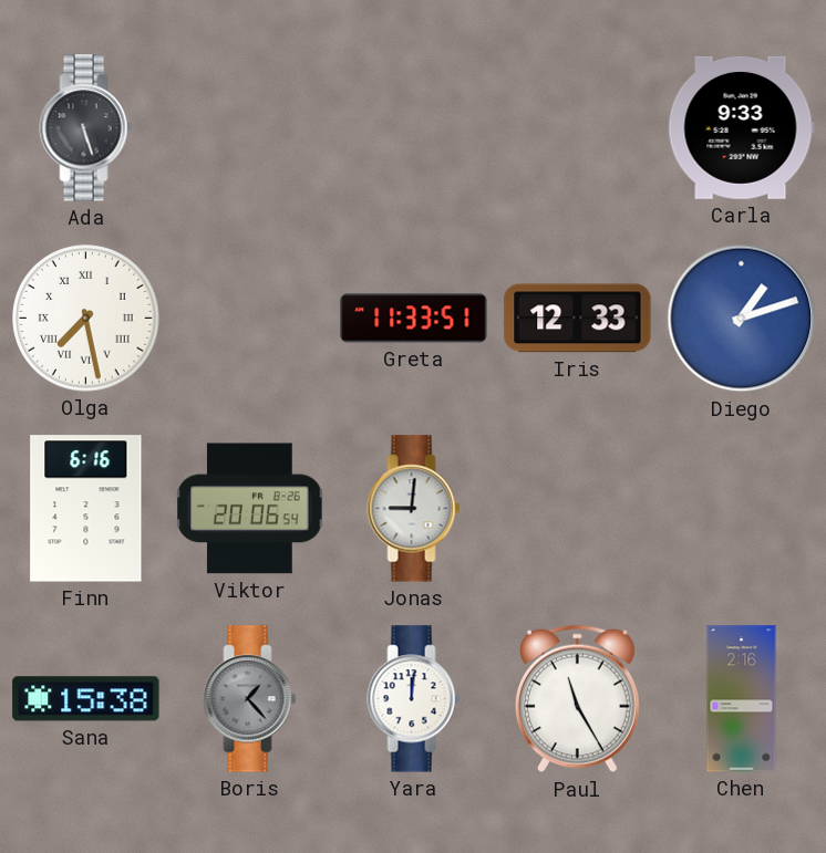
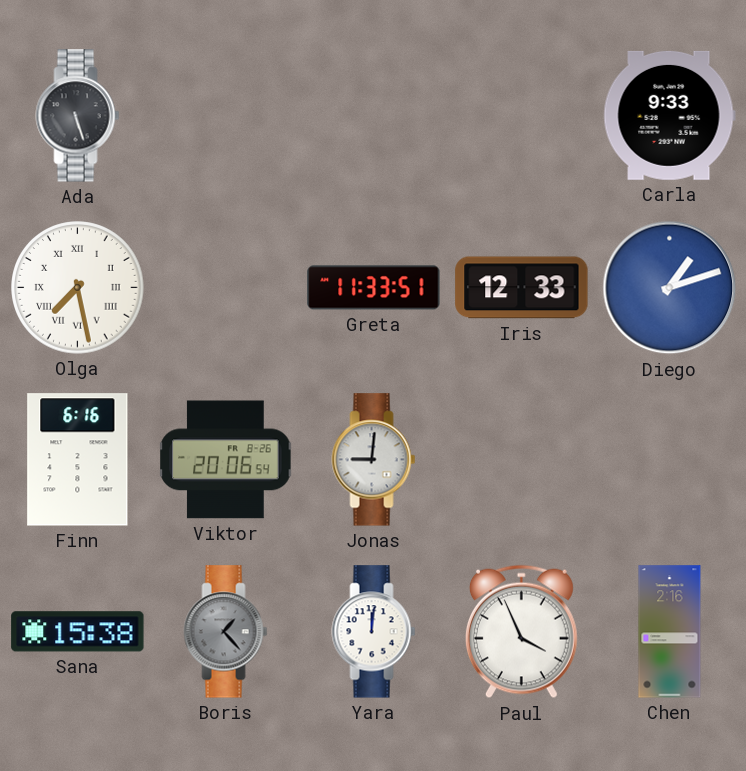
Paul: 11:25 -> 3:56 (521, 632)
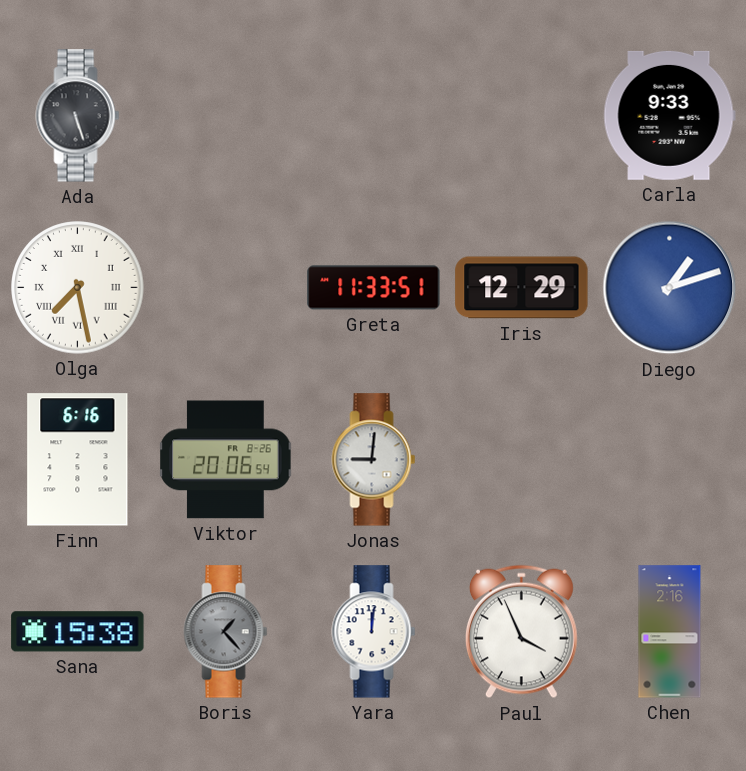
Iris: 12:33 -> 12:29 (522, 288)
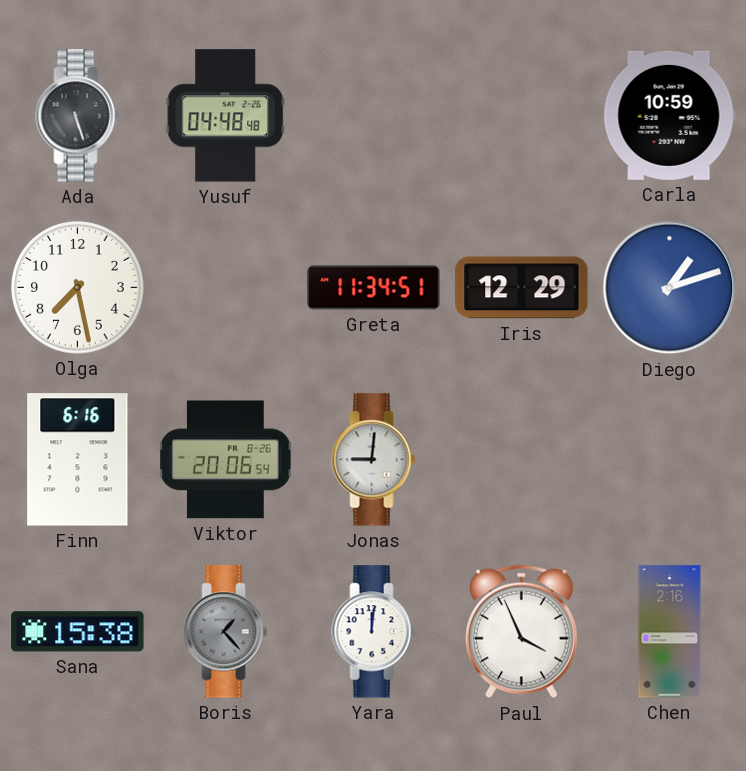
Yusuf: none -> 04:48 (226, 116)
Carla: 9:33 -> 10:59 (669, 115)
Olga numerals: Roman -> Arabic (78, 288)
Greta: 11:33 -> 11:34 (374, 288)
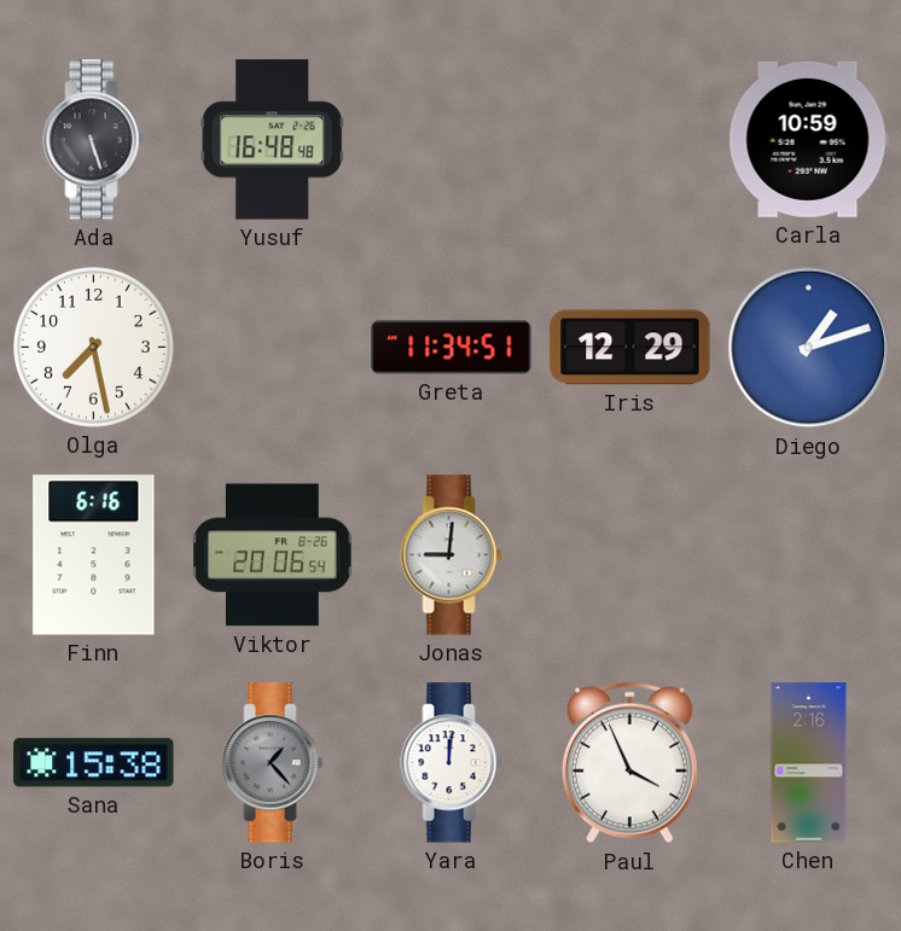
Yusuf: 04:48 -> 16:48 (273, 140)
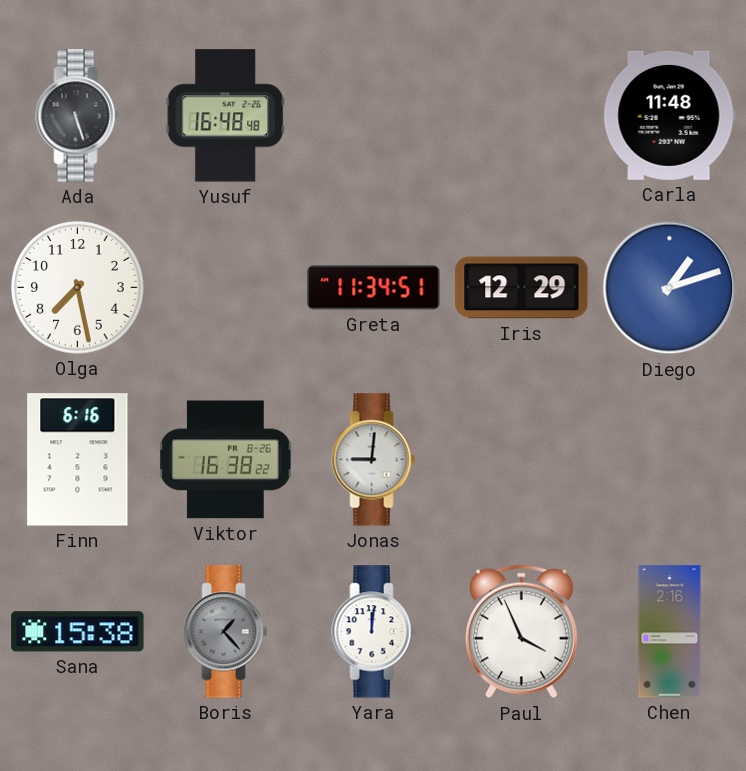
Carla: 10:59 -> 11:48 (669, 115)
Viktor: 20:06 -> 16:38 (226, 460)
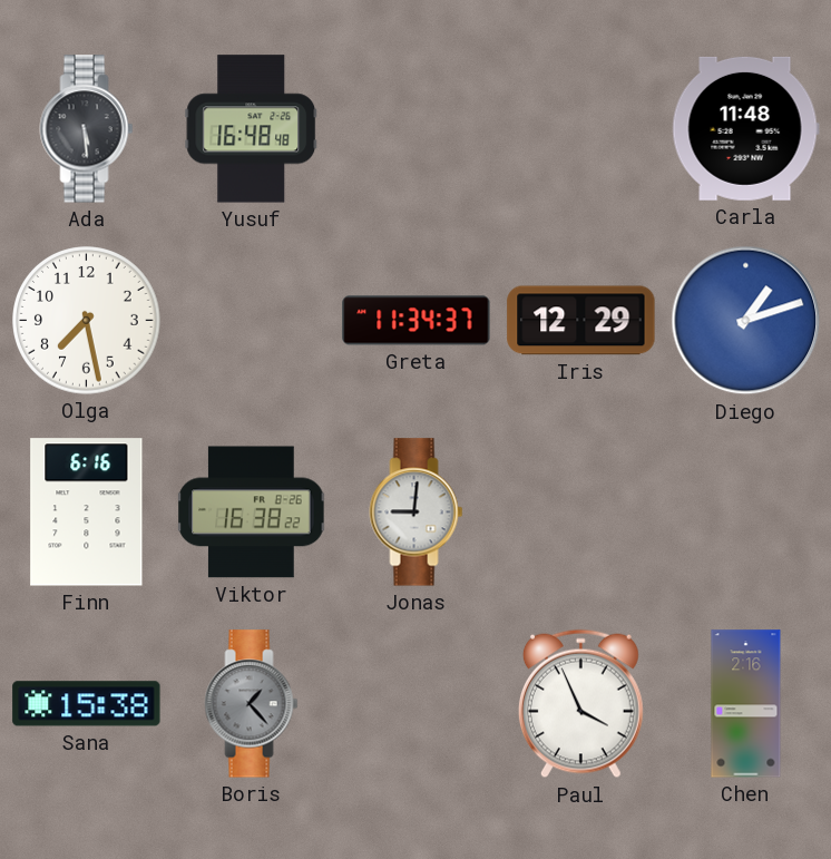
Ada: 5:27 -> 5:29 (87, 129)
Greta: 11:34:51 -> 11:34:37 (417, 321)
Yara: 12:01 -> none (374, 632)
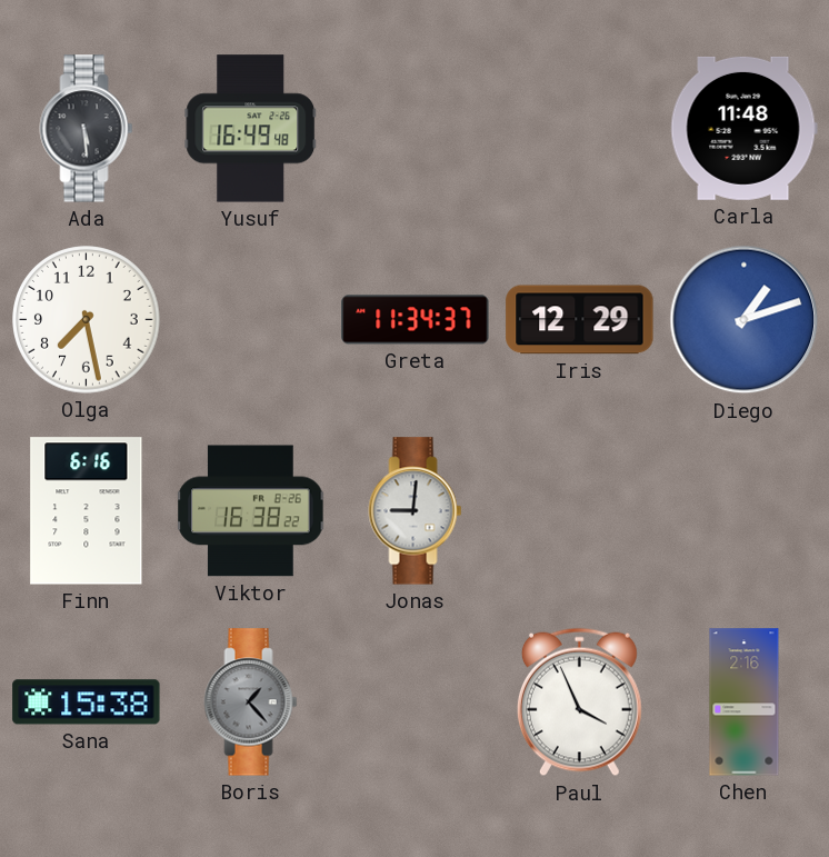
Yusuf: 16:48 -> 16:49 (251, 129)
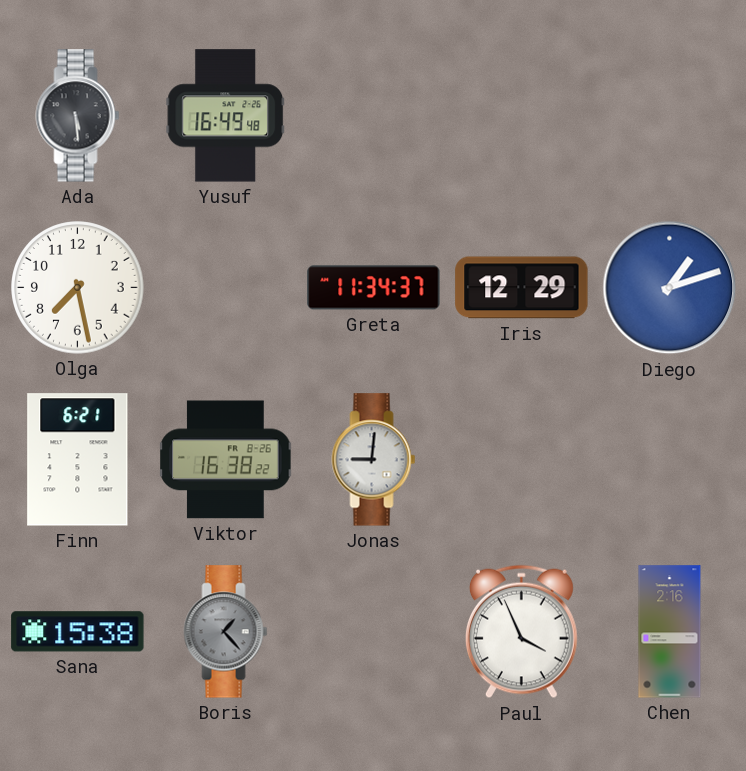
Carla: 11:48 -> none (743, 128)
Finn: 6:16 -> 6:21 (78, 460)
